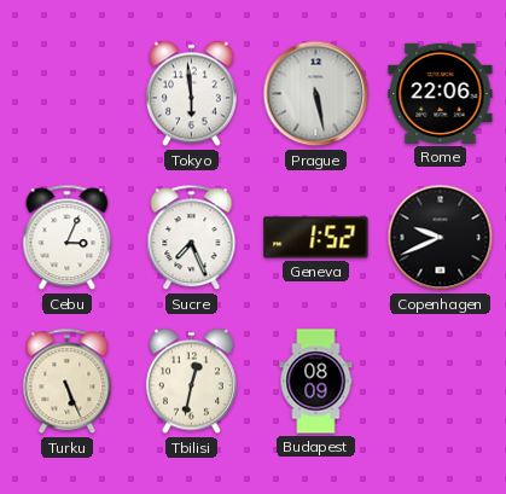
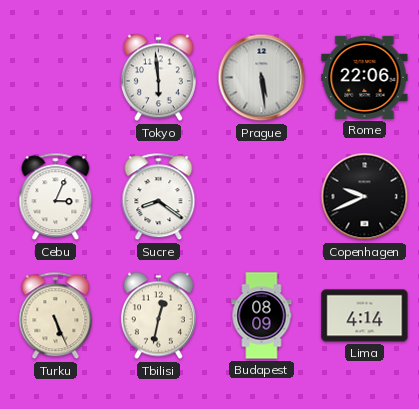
Prague: 5:28 -> 5:29 (262, 78)
Sucre: 7:26 -> 8:21 (159, 197)
Geneva: 1:52 -> none (316, 238)
Lima: none -> 4:14 (365, 316)
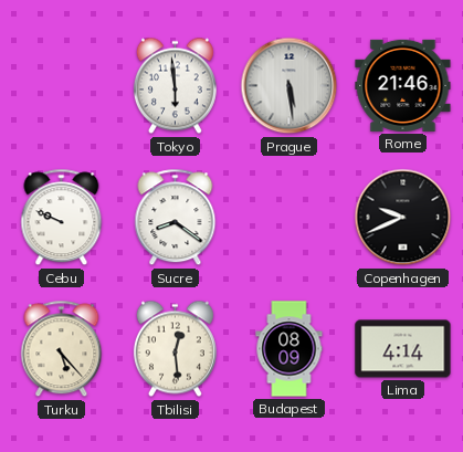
Rome: 22:06 -> 21:46 (403, 85)
Cebu: 3:04 -> 9:49 (62, 218)
Turku: 5:26 -> 5:23 (62, 349)
Tbilisi: 12:32 -> 12:29 (175, 349)
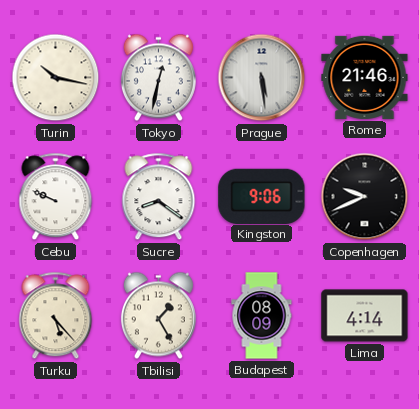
Turin: none -> 10:17 (56, 78)
Tokyo: 5:59 -> 12:32 (158, 78)
Kingston: none -> 9:06 (262, 196)
Tbilisi: 12:29 -> 1:25 (158, 316)
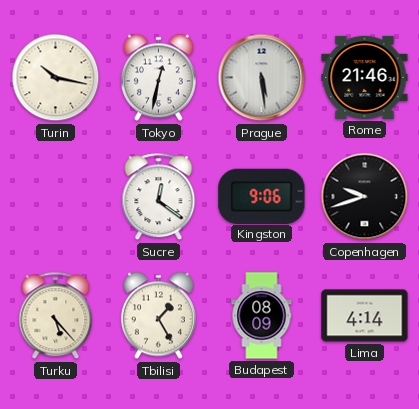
Cebu: 9:49 -> none (56, 197)
Sucre: 8:21 -> 12:21 (159, 197)
Copenhagen: 9:41 -> 9:42 (365, 197)
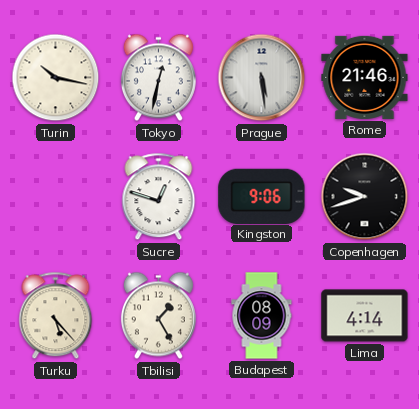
Sucre: 12:21 -> 12:48 (159, 197)
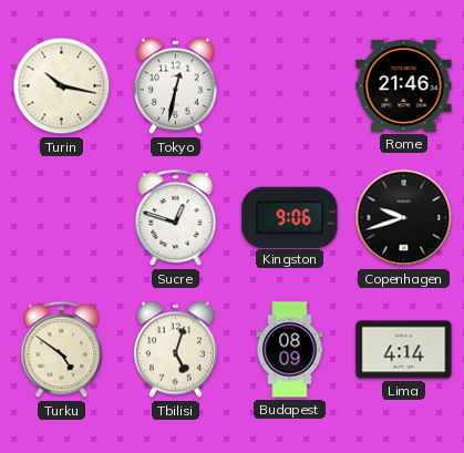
Prague: 5:29 -> none (262, 78)
Turku: 5:23 -> 4:51 (62, 350)
Tbilisi: 1:25 -> 5:03 (175, 350)
